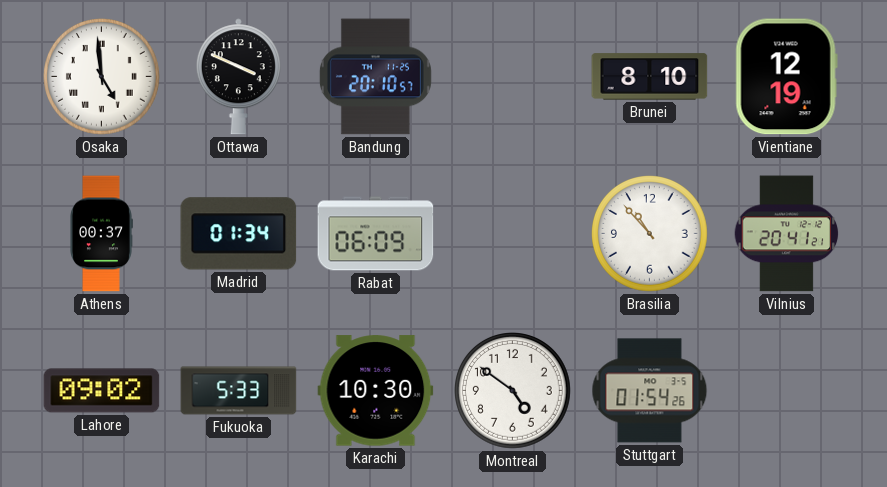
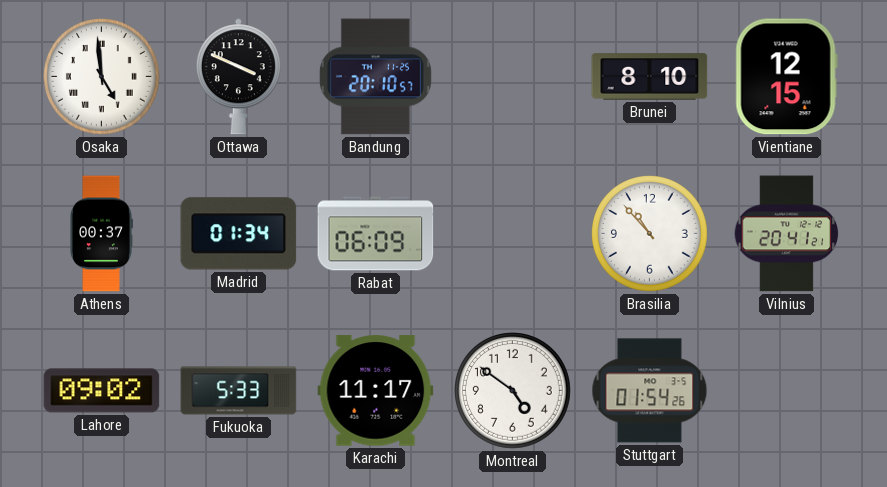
Vientiane: 12:19 -> 12:15 (786, 77)
Karachi: 10:30 -> 11:17 (376, 391)
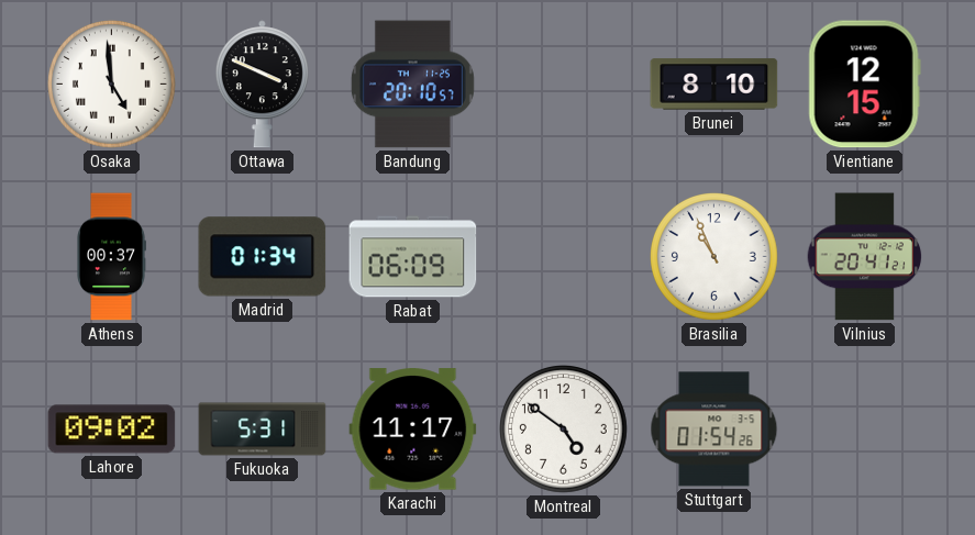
Brasilia: 10:53 -> 10:56 (714, 257)
Fukuoka: 5:33 -> 5:31 (263, 430)
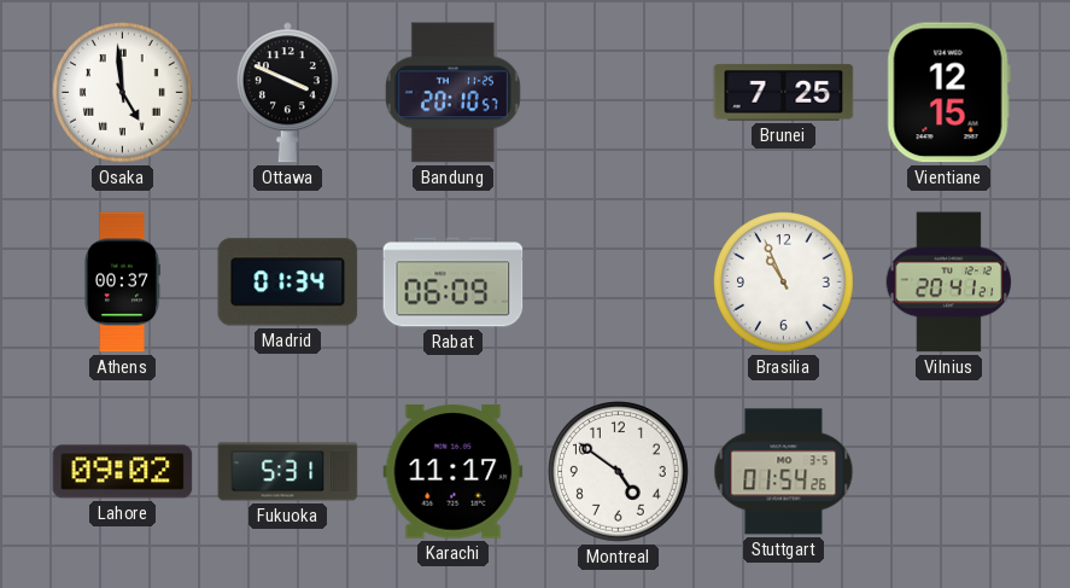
Brunei: 8:10 -> 7:25 (784, 93)
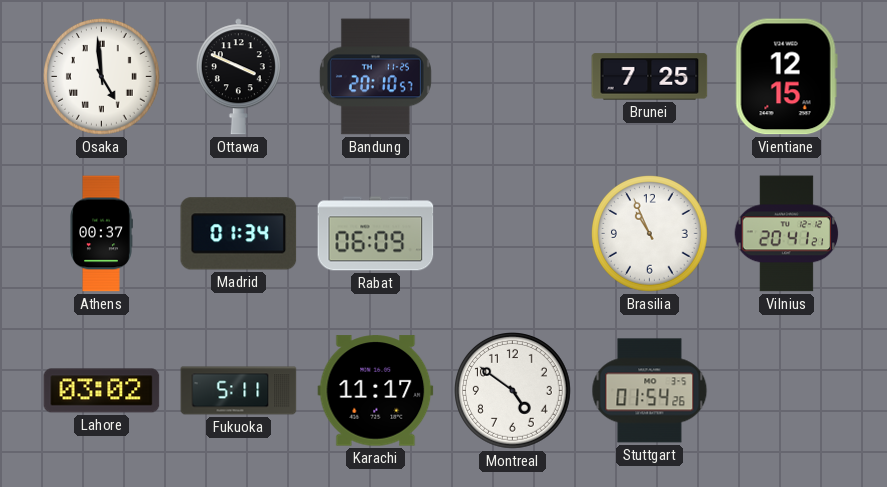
Lahore: 09:02 -> 03:02 (102, 391)
Fukuoka: 5:31 -> 5:11 (239, 391)
